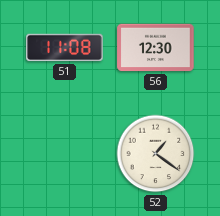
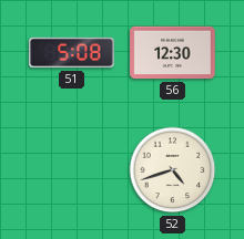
51: 11:08 -> 5:08 (72, 53)
52: 1:21 -> 4:42 (173, 170)
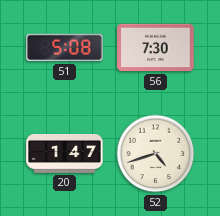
56: 12:30 -> 7:30 (156, 48)
20: none -> 1:47 (65, 153)
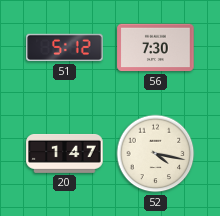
51: 5:08 -> 5:12 (65, 48)
52: 4:42 -> 4:17 (156, 154)
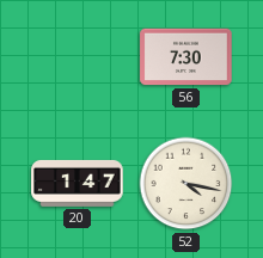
51: 5:12 -> none (65, 48)
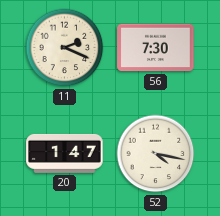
11: none -> 2:19 (65, 48)
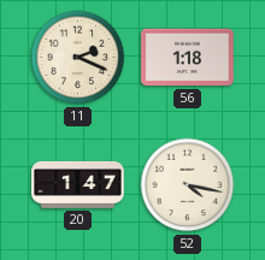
56: 7:30 -> 1:18 (188, 58)
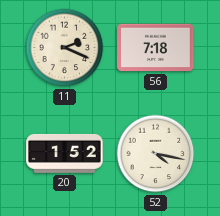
56: 1:18 -> 7:18 (156, 48)
20: 1:47 -> 1:52 (65, 153)
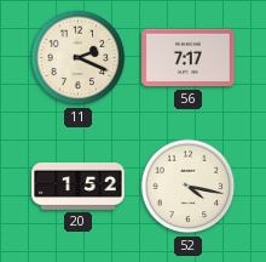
56: 7:18 -> 7:17 (189, 58)
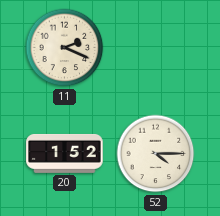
56: 7:17 -> none (189, 58)
52: 4:17 -> 4:15 (156, 154)
